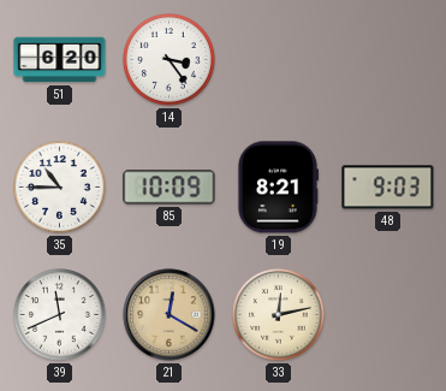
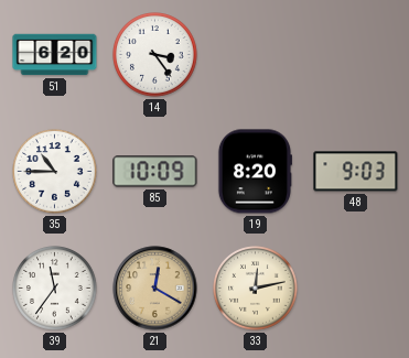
19: 8:21 -> 8:20 (255, 172)
39: 11:41 -> 11:36 (55, 289)
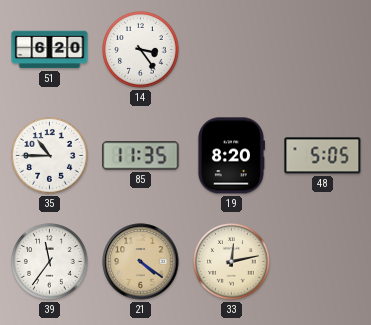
85: 10:09 -> 11:35 (141, 156)
48: 9:03 -> 5:05 (323, 156)
21: 12:20 -> 4:21 (141, 262)
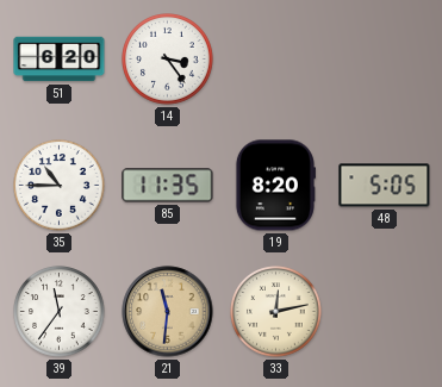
21: 4:21 -> 11:31 (168, 312)
